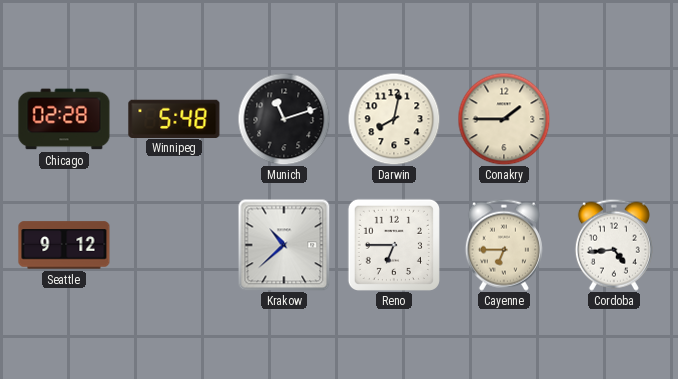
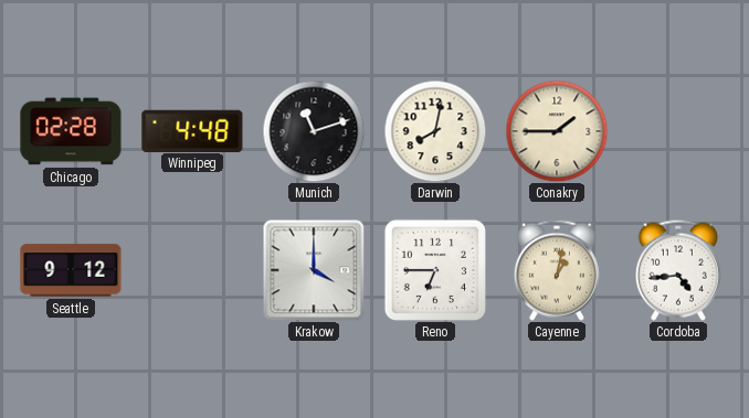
Winnipeg: 5:48 -> 4:48 (192, 130)
Krakow: 10:38 -> 4:00 (314, 270)
Cayenne: 6:45 -> 1:02 (557, 270)
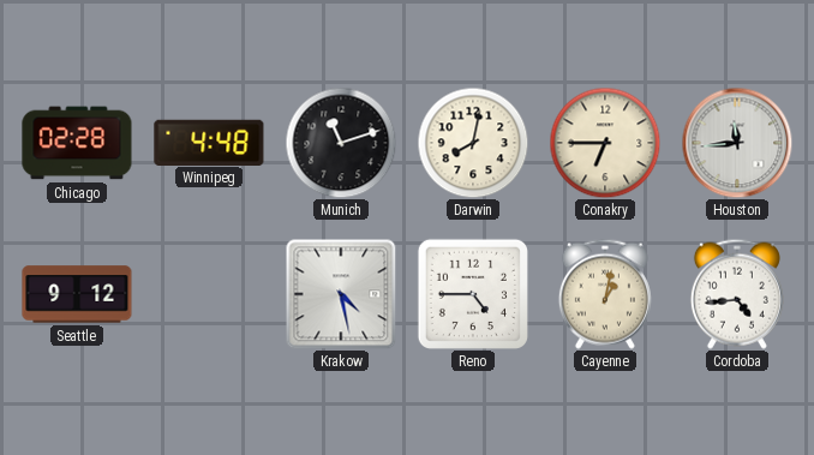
Conakry: 1:45 -> 6:45 (605, 143)
Houston: none -> 11:44 (737, 143)
Krakow: 4:00 -> 4:28 (341, 294)
Reno: 6:45 -> 4:45 (473, 294)
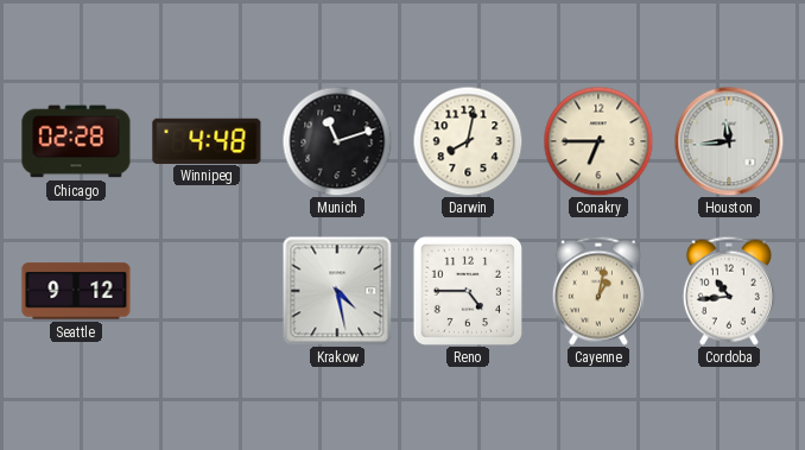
Cordoba: 4:44 -> 10:44 (729, 291)
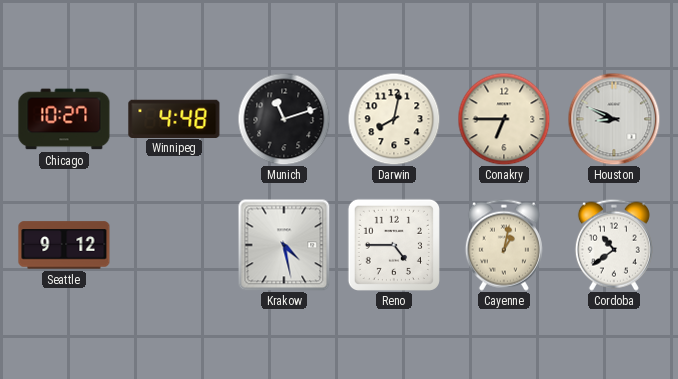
Chicago: 02:28 -> 10:27 (64, 119)
Houston: 11:44 -> 8:49 (614, 119)
Cordoba: 10:44 -> 10:39 (614, 245)
